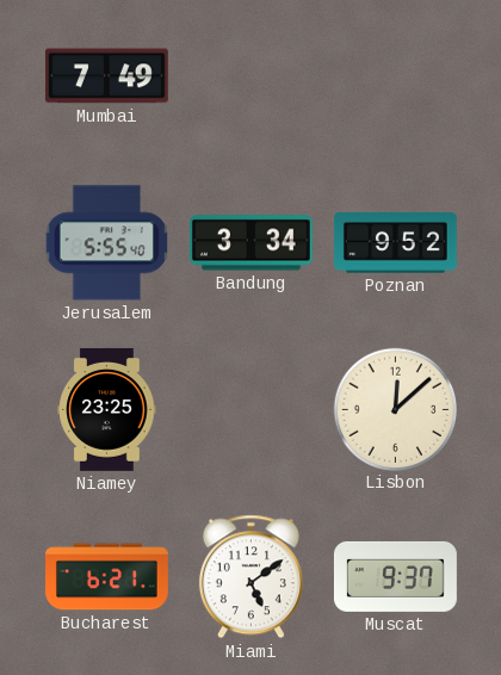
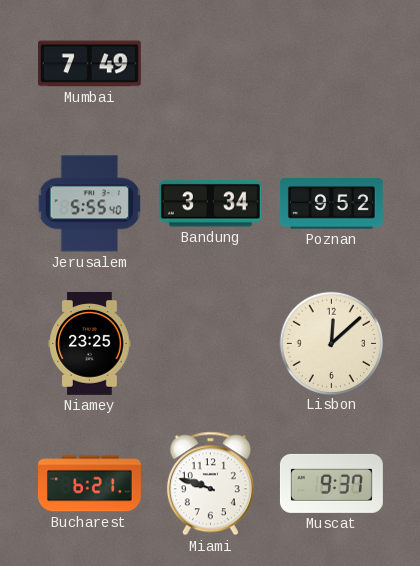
Miami: 5:09 -> 9:48 (210, 484)
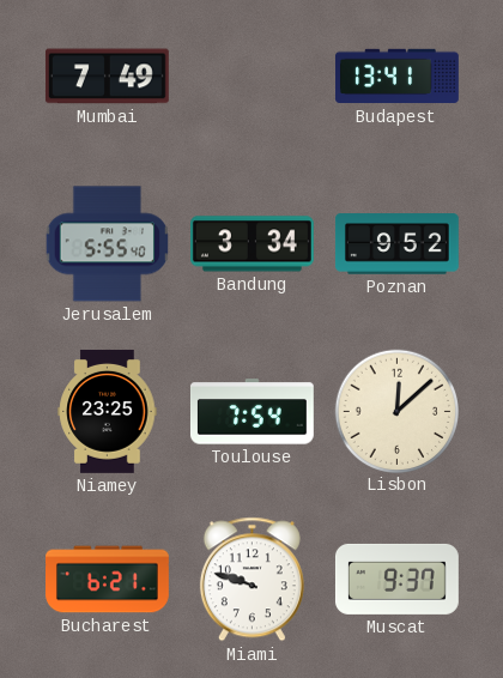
Budapest: none -> 13:41 (398, 77)
Toulouse: none -> 7:54 (251, 412)
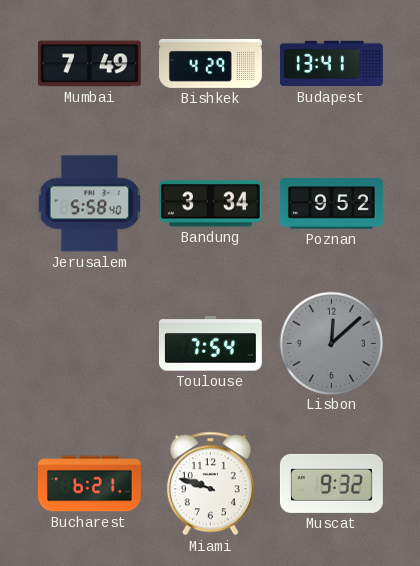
Bishkek: none -> 4:29 (211, 64)
Jerusalem: 5:55 -> 5:58 (90, 204)
Niamey: 23:25 -> none (108, 411)
Lisbon dial: cream -> grey (331, 343)
Muscat: 9:37 -> 9:32 (331, 483)
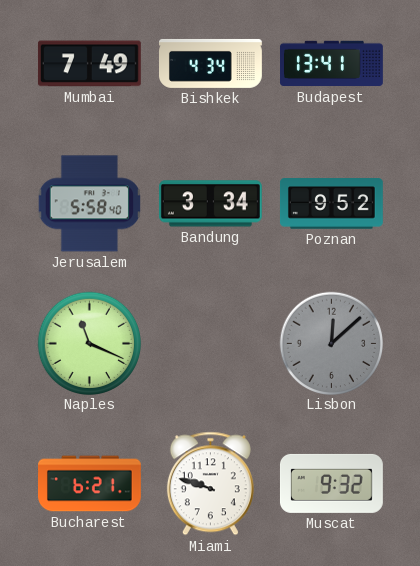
Bishkek: 4:29 -> 4:34 (211, 64)
Naples: none -> 11:19 (89, 343)
Toulouse: 7:54 -> none (210, 344)
